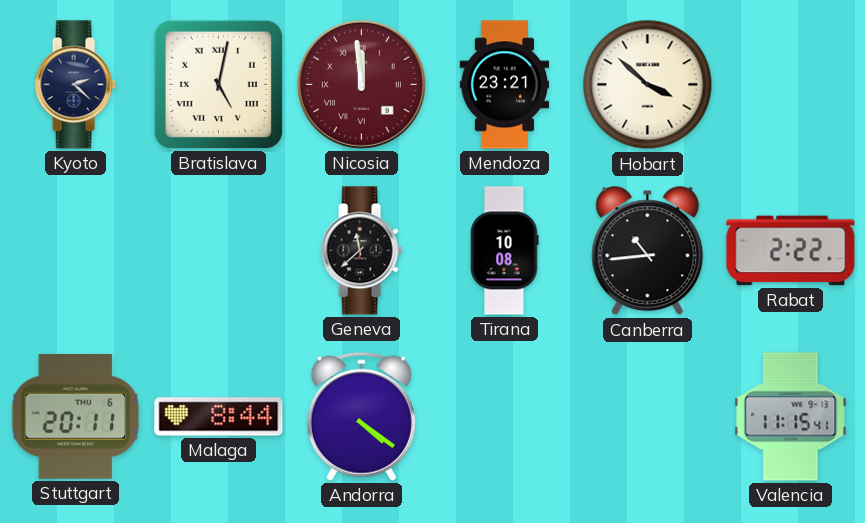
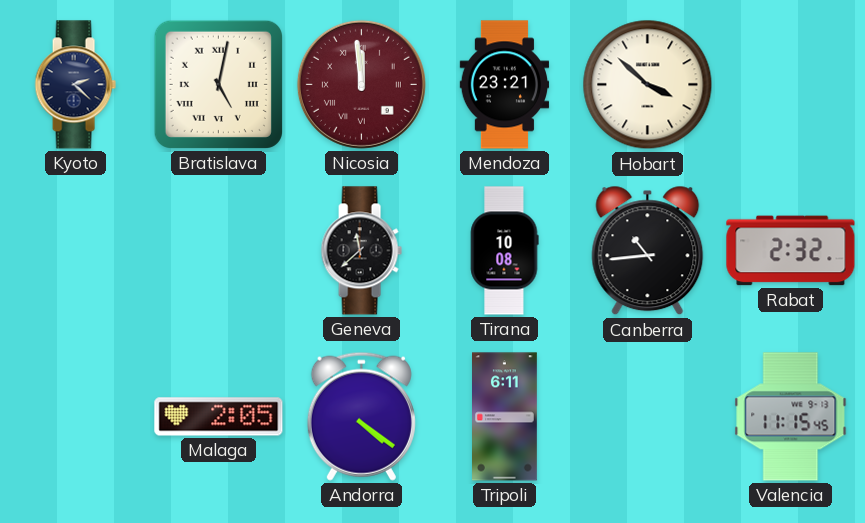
Rabat: 2:22 -> 2:32 (791, 251)
Stuttgart: 20:11 -> none (76, 416)
Malaga: 8:44 -> 2:05 (219, 417)
Tripoli: none -> 6:11 (505, 417)
Valencia: 11:15:41 -> 11:15:45 (791, 417)
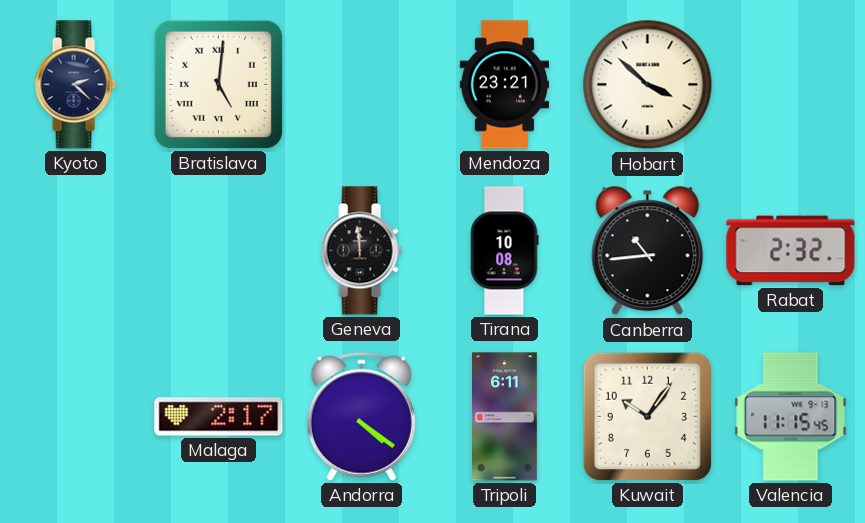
Bratislava: 5:02 -> 5:01 (218, 84)
Nicosia: 11:59 -> none (361, 84)
Geneva: 11:38 -> 11:59 (361, 251)
Malaga: 2:05 -> 2:17 (219, 417)
Kuwait: none -> 10:06 (647, 416)
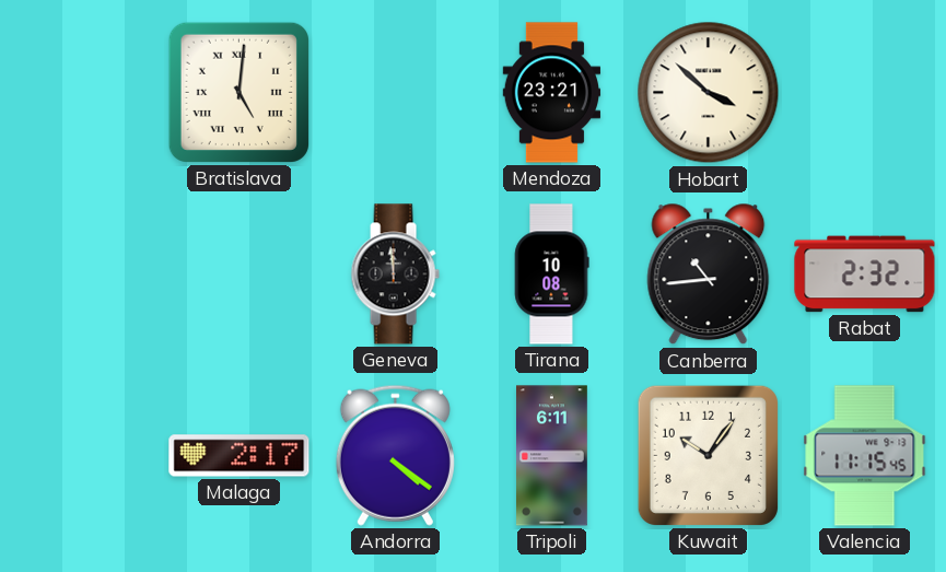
Kyoto: 2:22 -> none (75, 85)
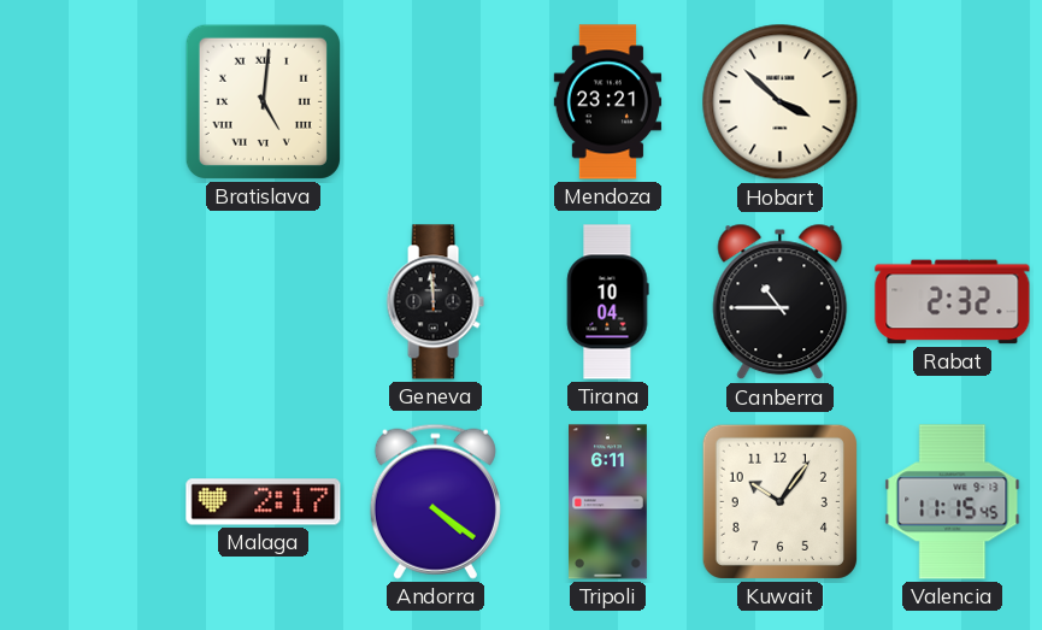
Tirana: 10:08 -> 10:04 (607, 302)
Canberra: 10:44 -> 10:45 (781, 302)
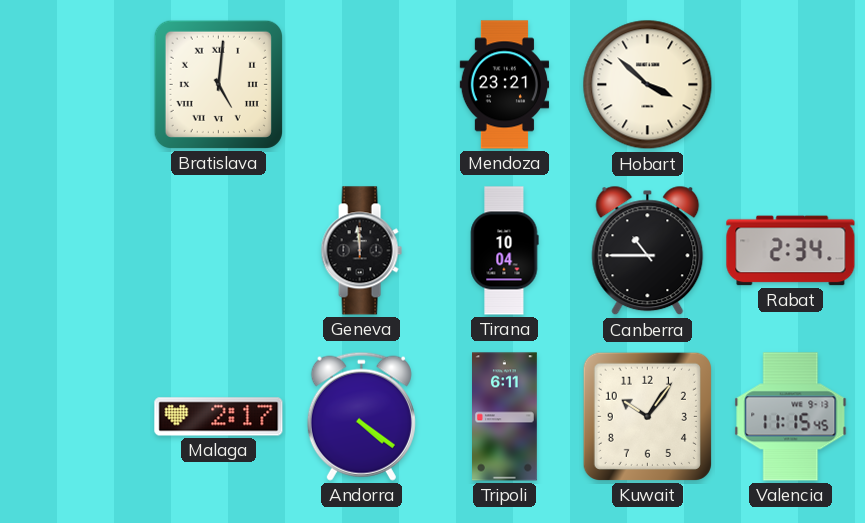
Rabat: 2:32 -> 2:34 (791, 251)
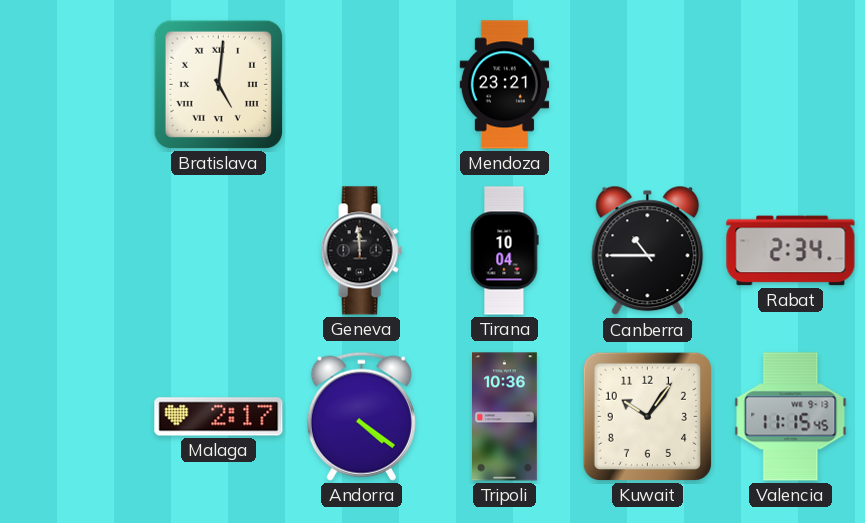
Hobart: 3:52 -> none (648, 85)
Tripoli: 6:11 -> 10:36 (505, 417)
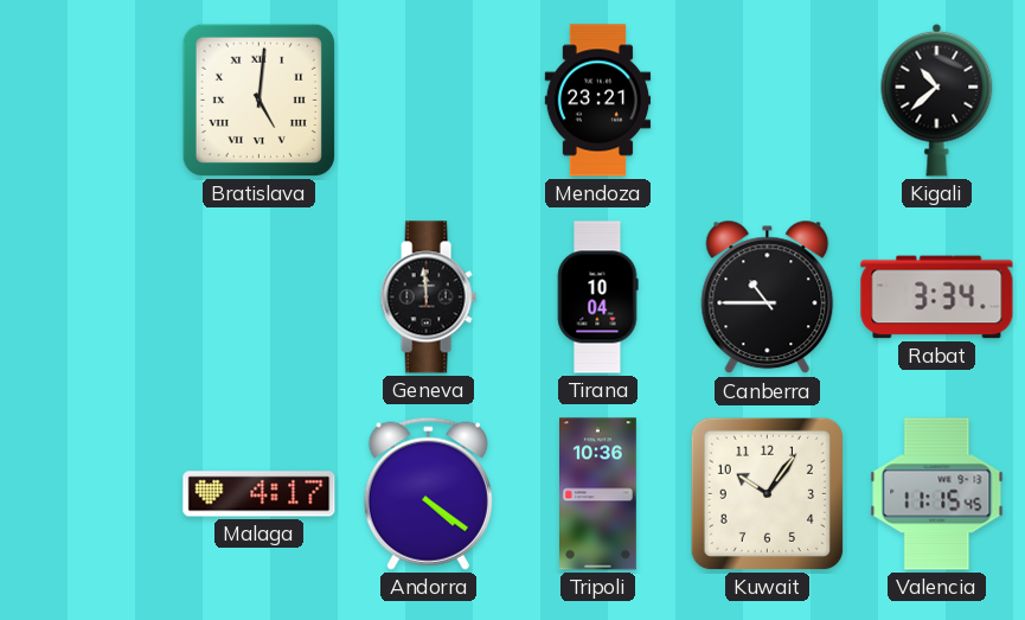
Kigali: none -> 10:38 (937, 100)
Rabat: 2:34 -> 3:34 (937, 298)
Malaga: 2:17 -> 4:17 (260, 494)
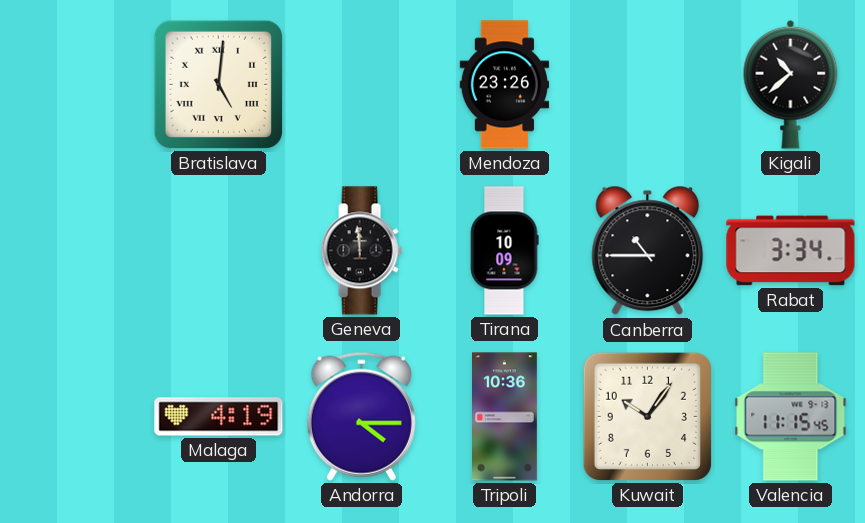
Mendoza: 23:21 -> 23:26 (505, 85)
Tirana: 10:04 -> 10:09 (504, 251)
Malaga: 4:17 -> 4:19 (219, 417)
Andorra: 4:21 -> 4:15 (361, 416)
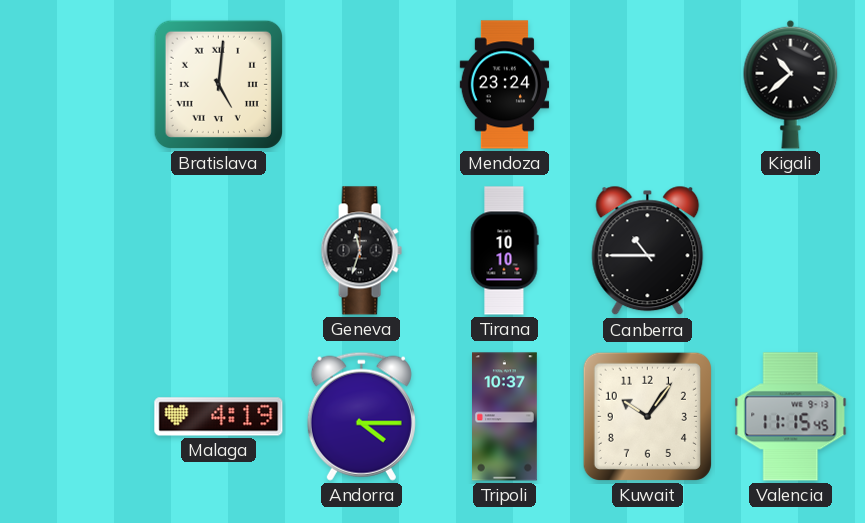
Mendoza: 23:26 -> 23:24 (505, 85)
Geneva: 11:59 -> 11:33 (361, 251)
Tirana: 10:09 -> 10:10 (504, 251)
Rabat: 3:34 -> none (791, 251)
Tripoli: 10:36 -> 10:37 (505, 417)
